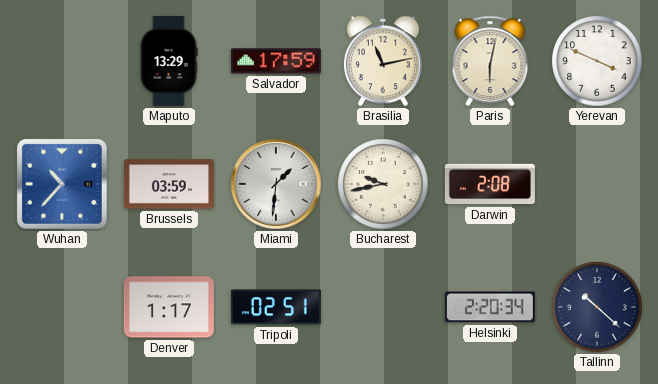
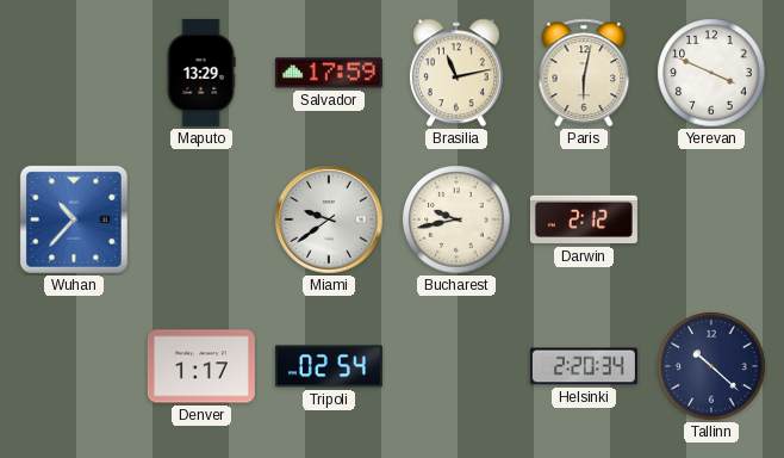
Brussels: 03:59 -> none (169, 184)
Miami: 1:31 -> 9:39 (329, 219)
Darwin: 2:08 -> 2:12 (584, 219)
Tripoli: 02:51 -> 02:54 (329, 366)
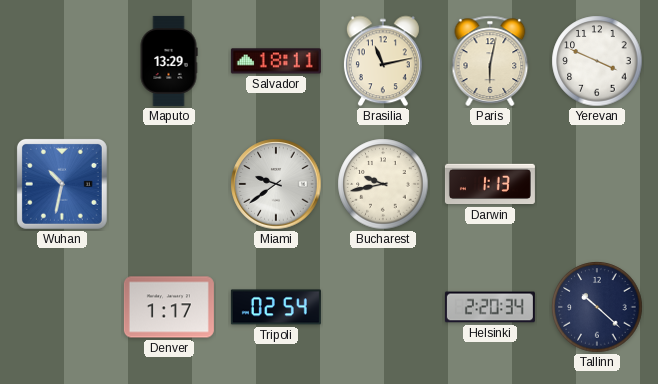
Salvador: 17:59 -> 18:11 (276, 61)
Wuhan: 10:37 -> 10:32 (62, 184)
Darwin: 2:12 -> 1:13 (490, 184)
